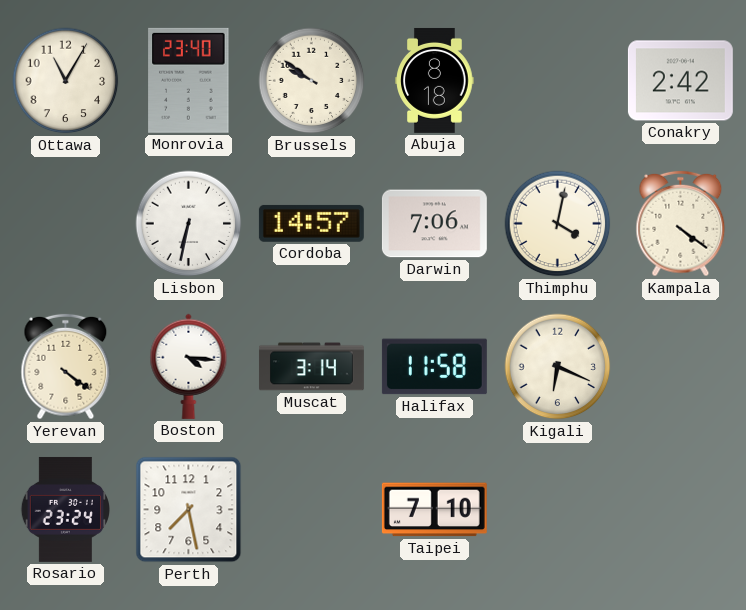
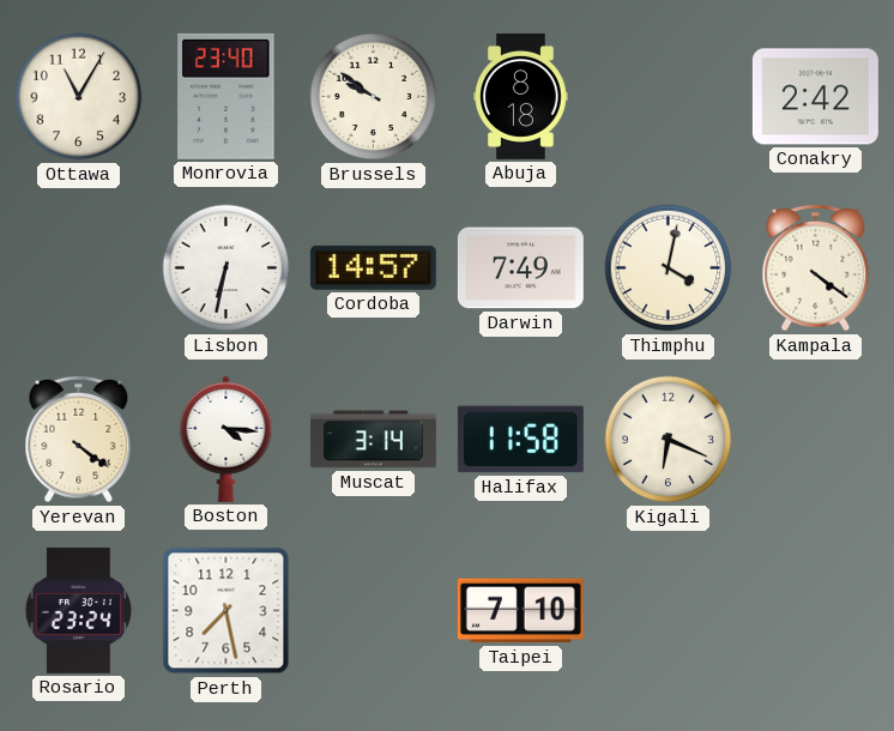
Darwin: 7:06 -> 7:49 (520, 268)
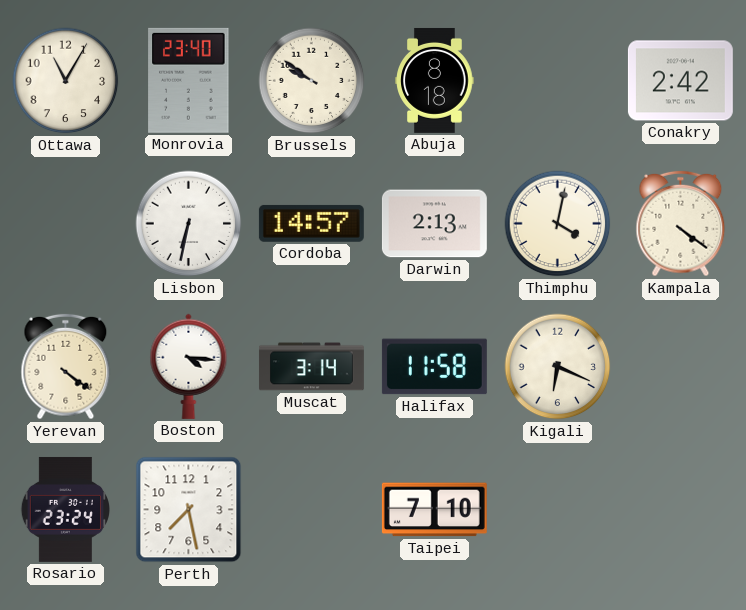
Darwin: 7:49 -> 2:13 (434, 224)
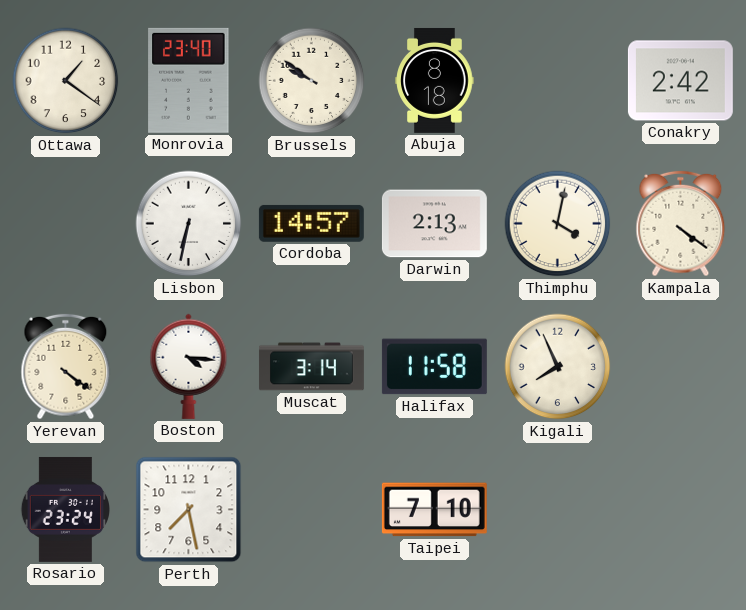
Ottawa: 11:05 -> 1:21 (66, 81)
Kigali: 6:19 -> 7:56 (558, 367)
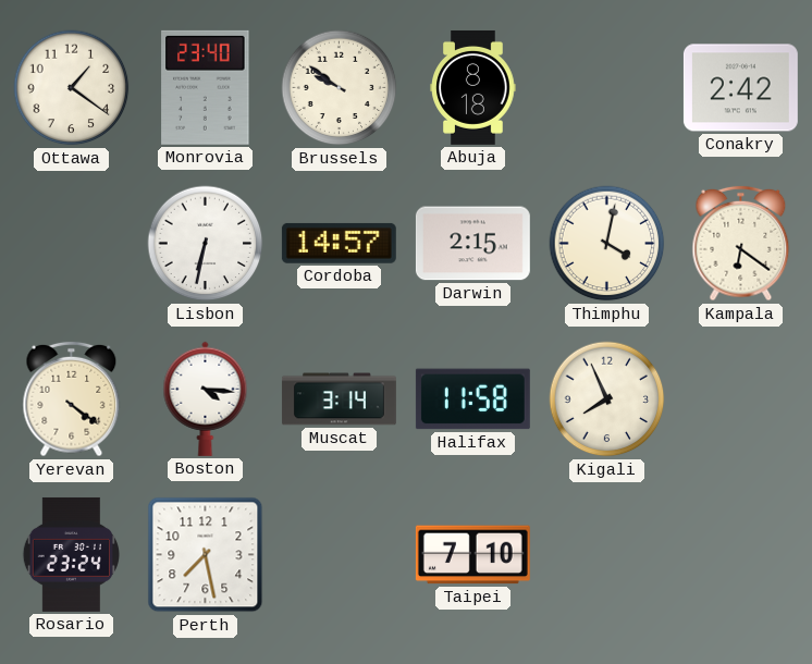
Darwin: 2:13 -> 2:15 (472, 244)
Kampala: 4:21 -> 6:21 (741, 244)
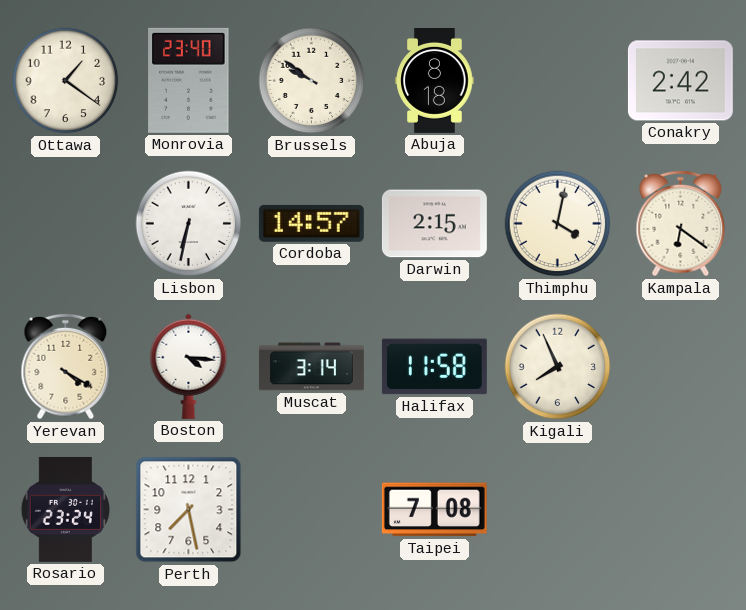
Yerevan: 4:21 -> 4:20 (66, 367)
Taipei: 7:10 -> 7:08 (434, 510)
